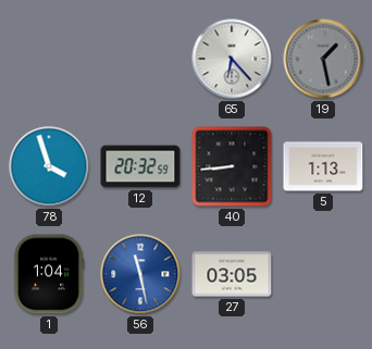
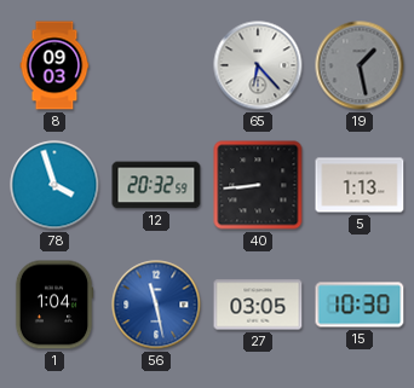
8: none -> 09:03 (54, 65)
15: none -> 10:30 (360, 305)
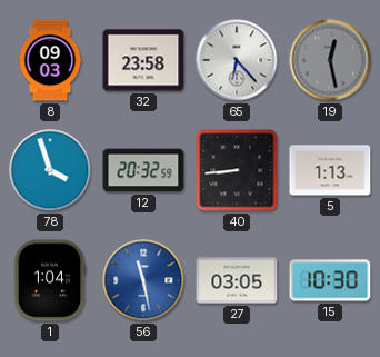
32: none -> 23:58 (143, 60)
19: 1:28 -> 12:28 (330, 60)
